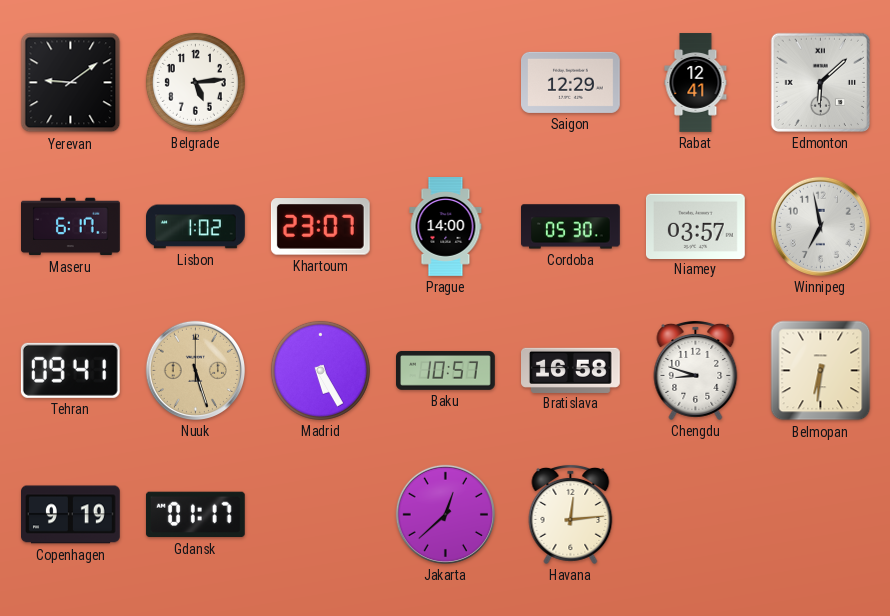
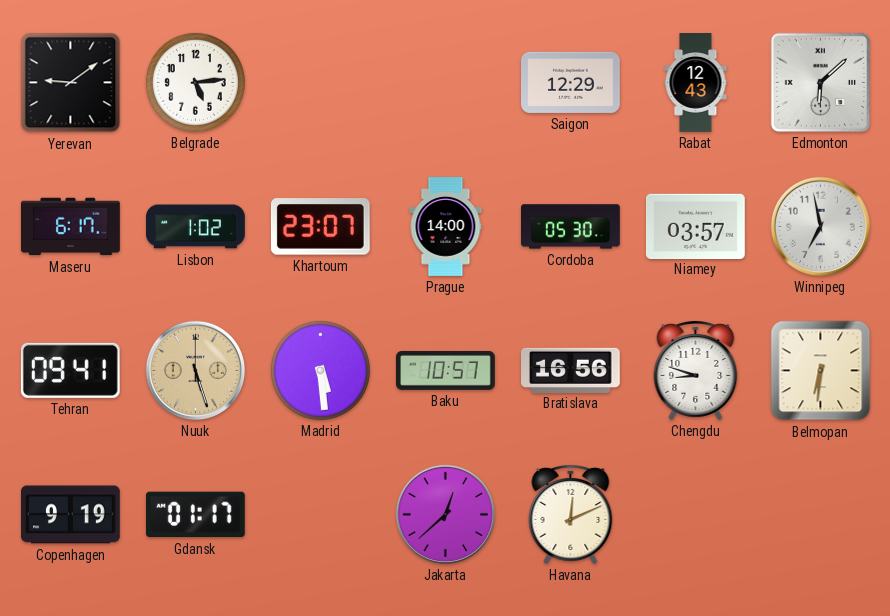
Rabat: 12:41 -> 12:43 (696, 83)
Madrid: 5:25 -> 5:29 (320, 370)
Bratislava: 16:58 -> 16:56 (571, 370)
Havana: 12:14 -> 12:11 (571, 514)
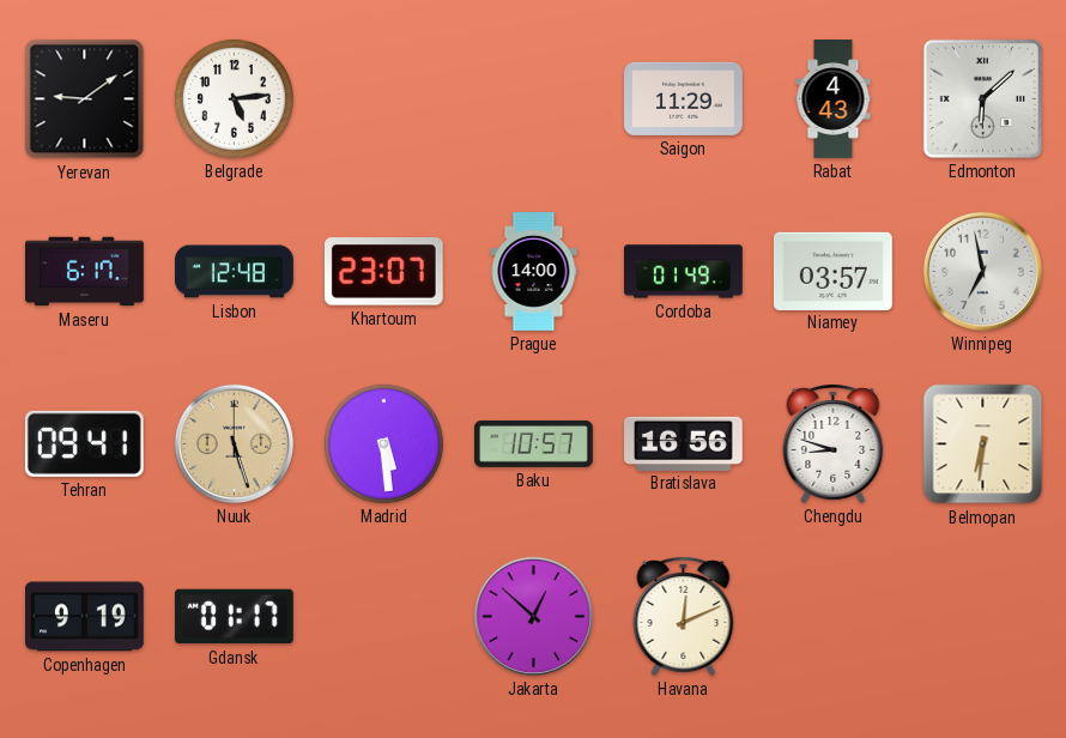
Saigon: 12:29 -> 11:29 (684, 98)
Rabat: 12:43 -> 4:43 (834, 99)
Lisbon: 1:02 -> 12:48 (235, 272)
Cordoba: 05:30 -> 01:49 (684, 272)
Jakarta: 12:38 -> 12:52 (533, 616)
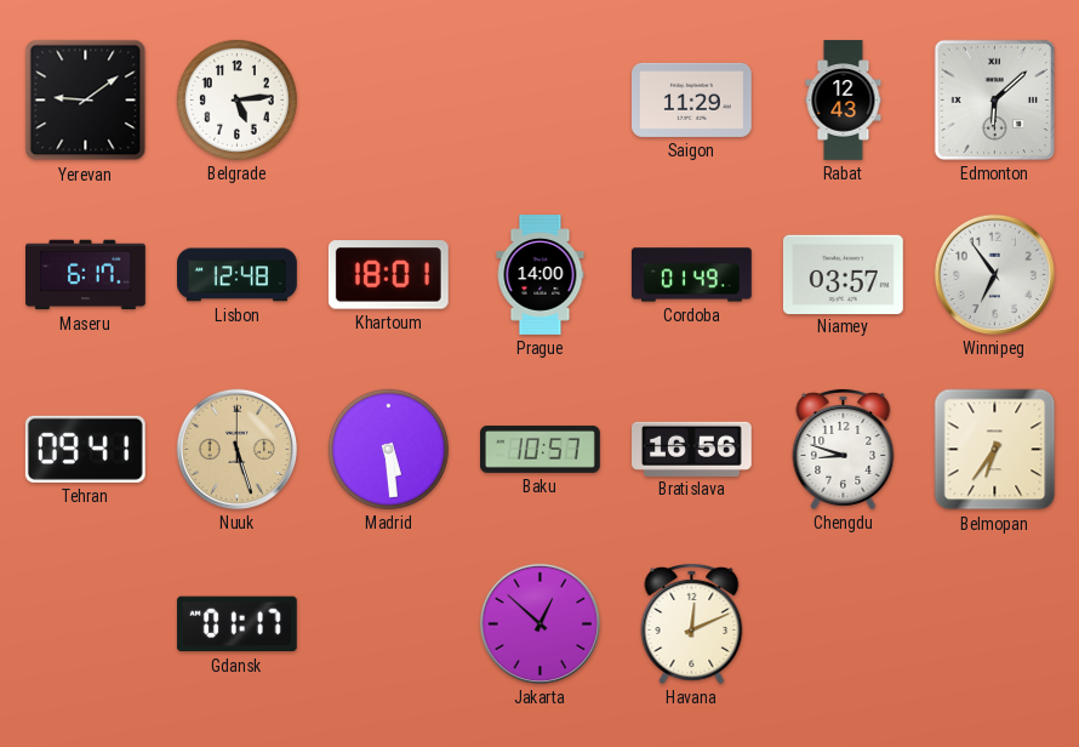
Rabat: 4:43 -> 12:43 (844, 101)
Khartoum: 23:07 -> 18:01 (388, 275)
Winnipeg: 6:58 -> 6:54 (994, 274)
Belmopan: 6:31 -> 6:36 (995, 450)
Copenhagen: 9:19 -> none (85, 617)
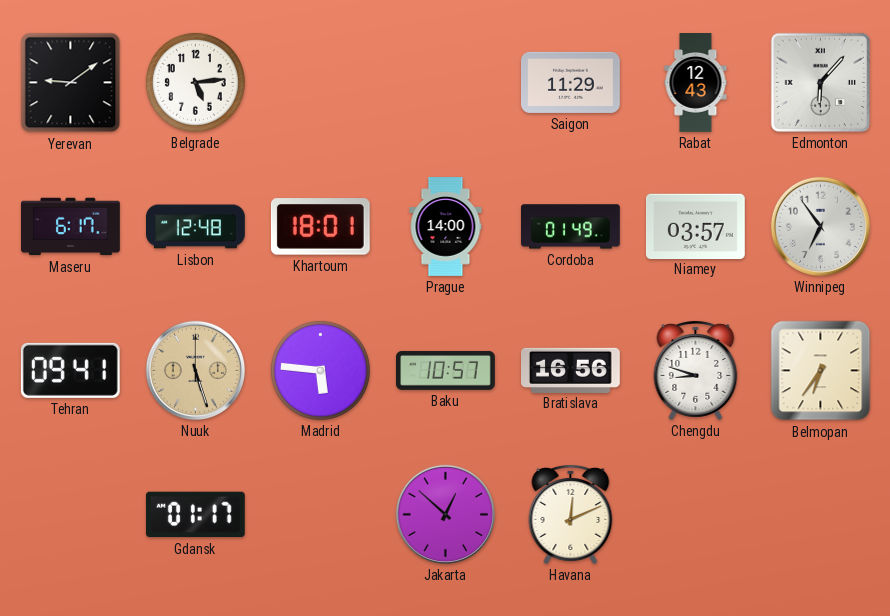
Edmonton: 6:08 -> 6:07 (820, 82)
Madrid: 5:29 -> 5:46 (320, 370)
